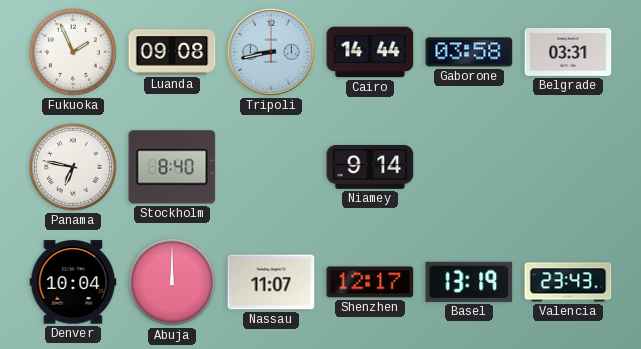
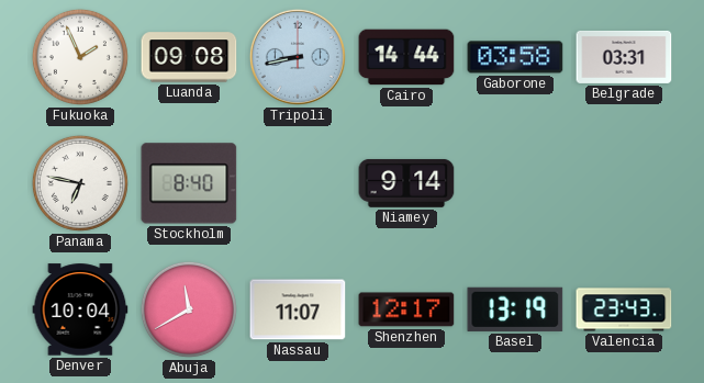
Abuja: 12:00 -> 11:40 (189, 309)
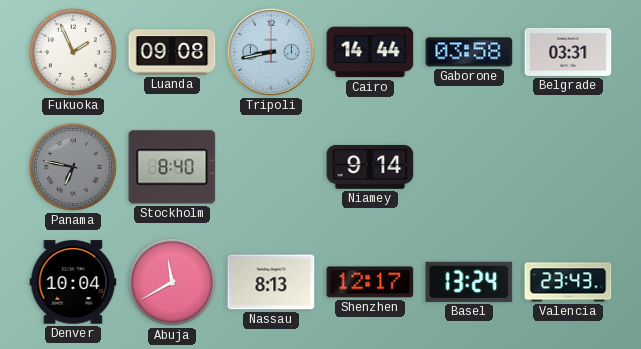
Panama dial: white -> grey (73, 167)
Nassau: 11:07 -> 8:13 (271, 282)
Basel: 13:19 -> 13:24 (469, 282)
